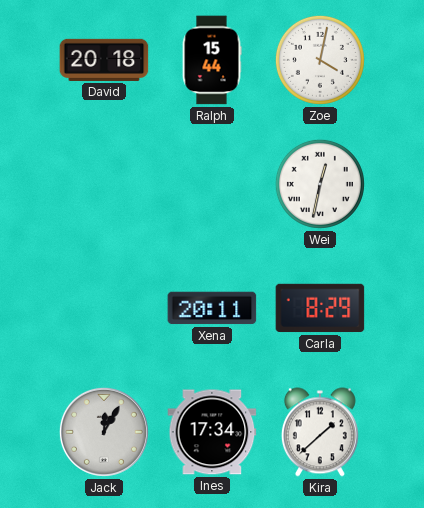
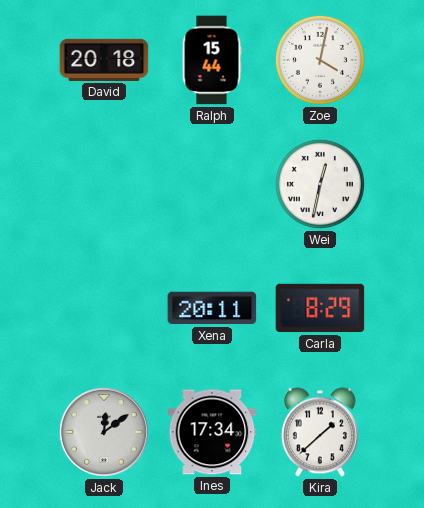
Jack: 12:05 -> 12:09 (104, 432)
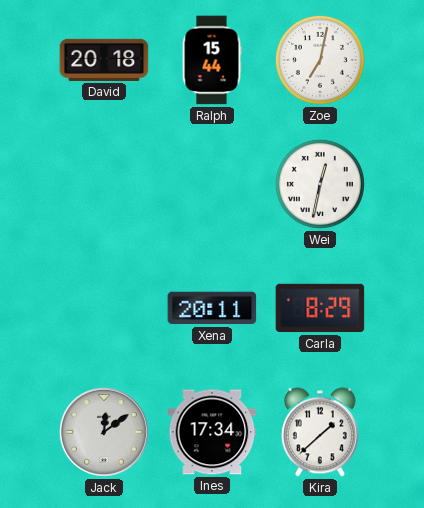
Zoe: 4:02 -> 7:02 (320, 60)
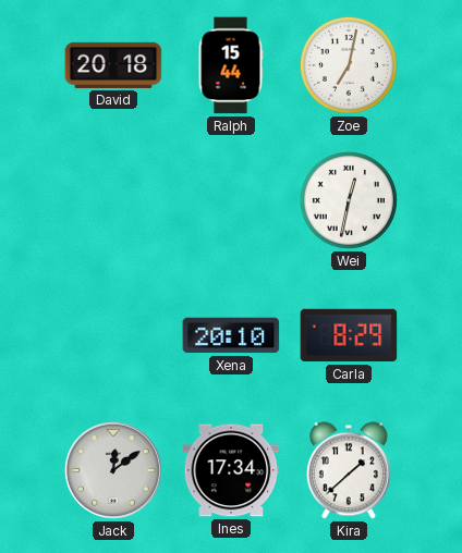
Xena: 20:11 -> 20:10 (231, 335)
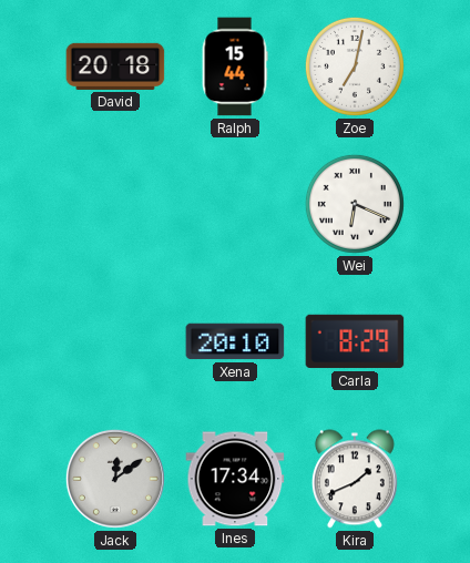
Wei: 12:32 -> 6:19 (355, 204)
Kira: 1:38 -> 1:41 (355, 479)
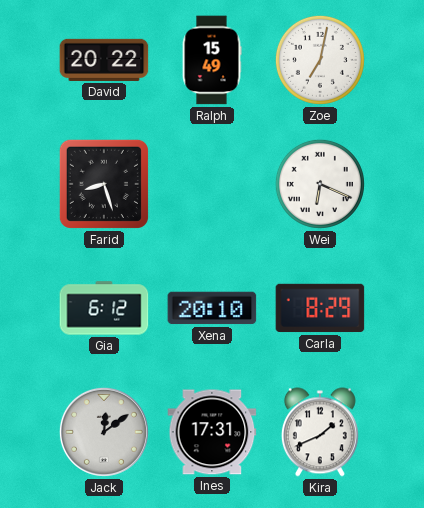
David: 20:18 -> 20:22 (104, 60)
Ralph: 15:44 -> 15:49 (212, 60)
Farid: none -> 8:27 (104, 184)
Gia: none -> 6:12 (104, 308)
Ines: 17:34 -> 17:31 (212, 432)
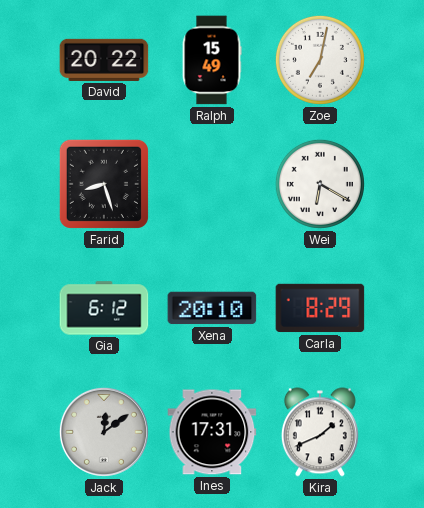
Wei: 6:19 -> 6:20 (320, 184)
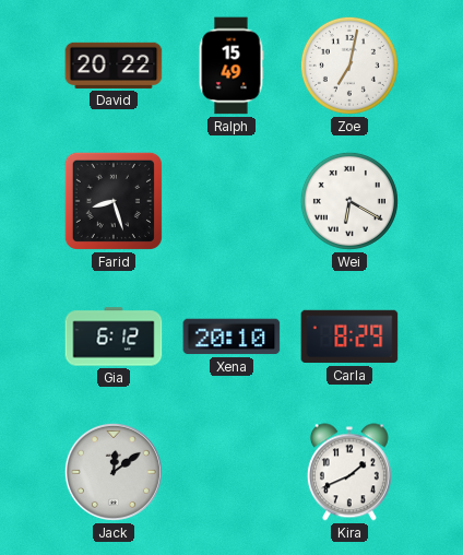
Ines: 17:31 -> none (212, 432)
